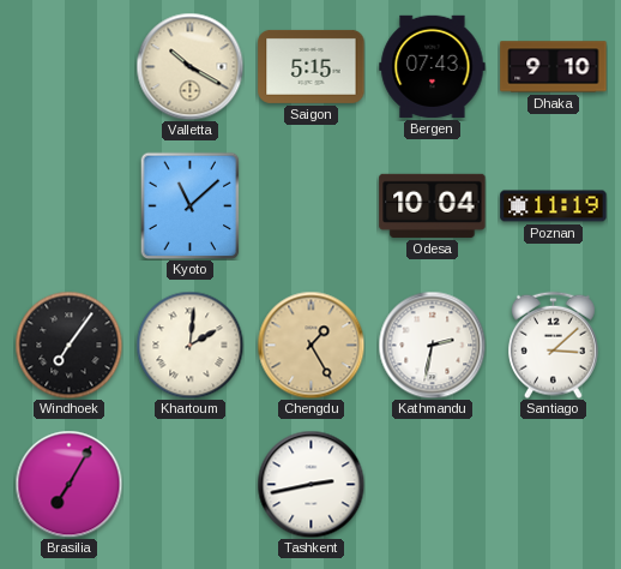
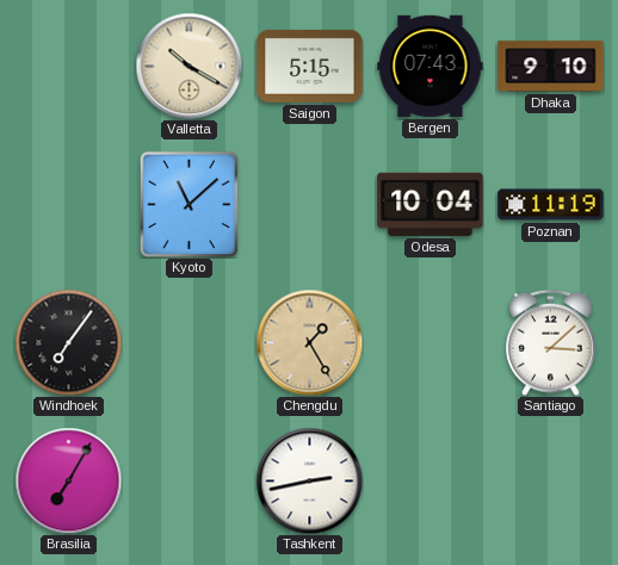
Khartoum: 2:01 -> none (189, 345)
Kathmandu: 2:32 -> none (432, 345)
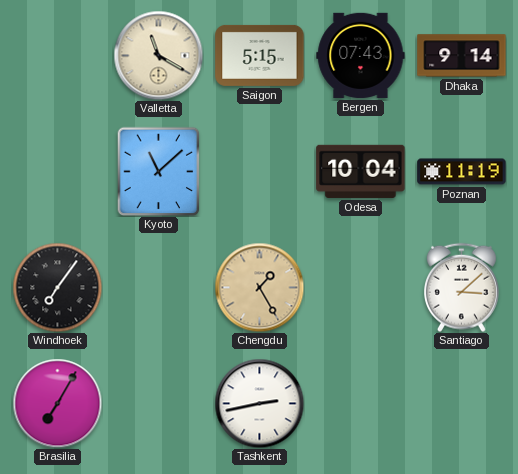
Valletta: 10:20 -> 11:20 (158, 55)
Dhaka: 9:10 -> 9:14 (462, 56)
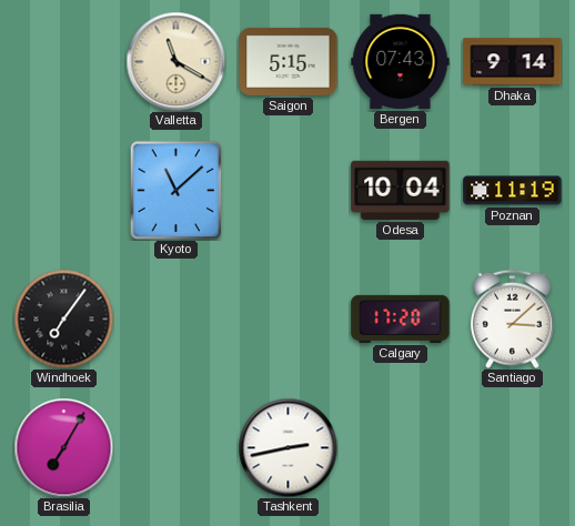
Chengdu: 1:25 -> none (259, 287)
Calgary: none -> 17:20 (401, 318)
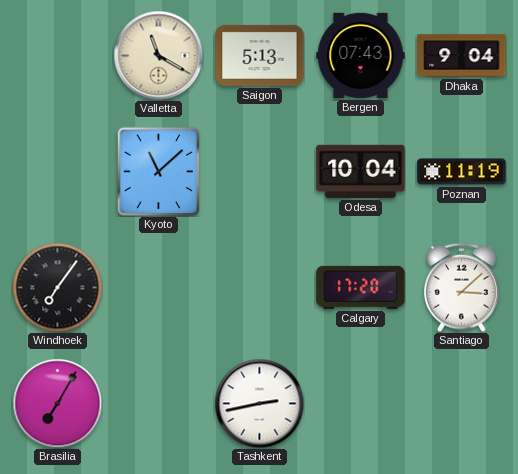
Saigon: 5:15 -> 5:13 (260, 55)
Dhaka: 9:14 -> 9:04 (462, 56)
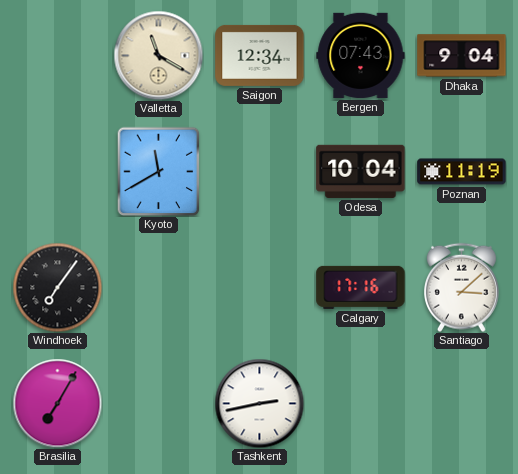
Saigon: 5:13 -> 12:34 (260, 55)
Kyoto: 11:08 -> 11:40 (159, 171)
Calgary: 17:20 -> 17:16 (361, 287)
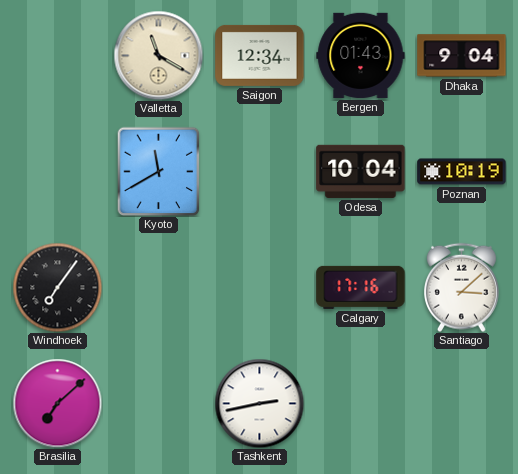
Bergen: 07:43 -> 01:43 (361, 55)
Poznan: 11:19 -> 10:19 (462, 172)
Brasilia: 7:05 -> 7:08 (57, 403)
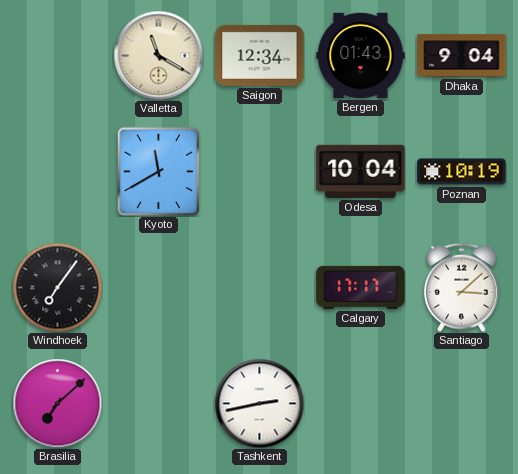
Calgary: 17:16 -> 17:17 (361, 287)
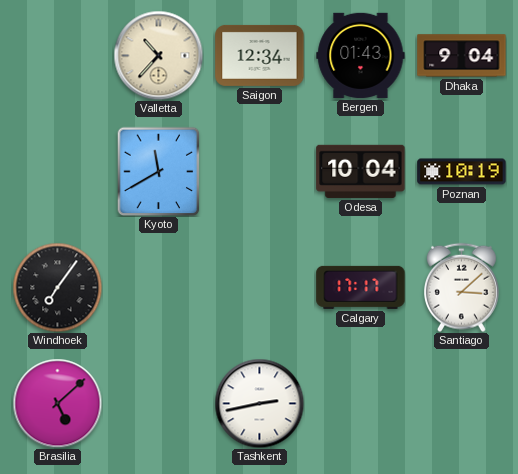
Valletta: 11:20 -> 10:37 (158, 55)
Brasilia: 7:08 -> 5:08 (57, 403)
